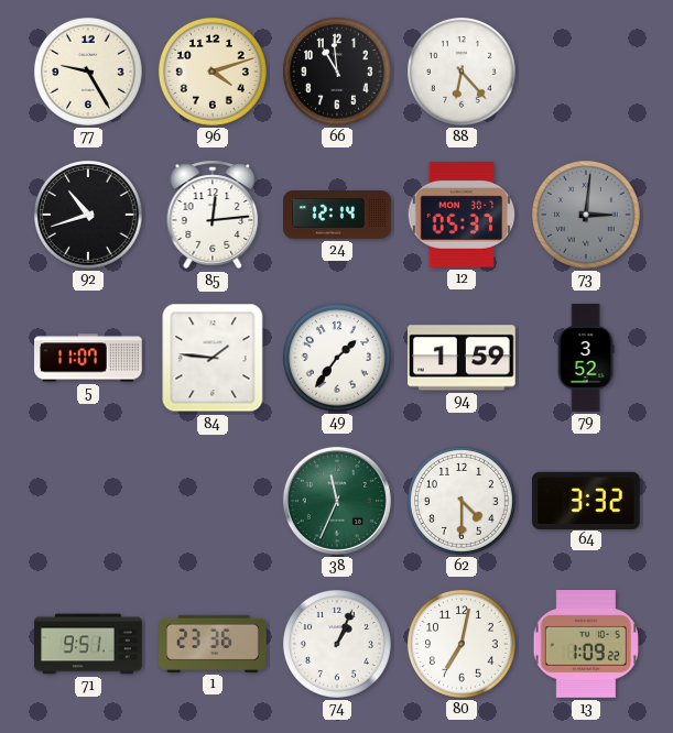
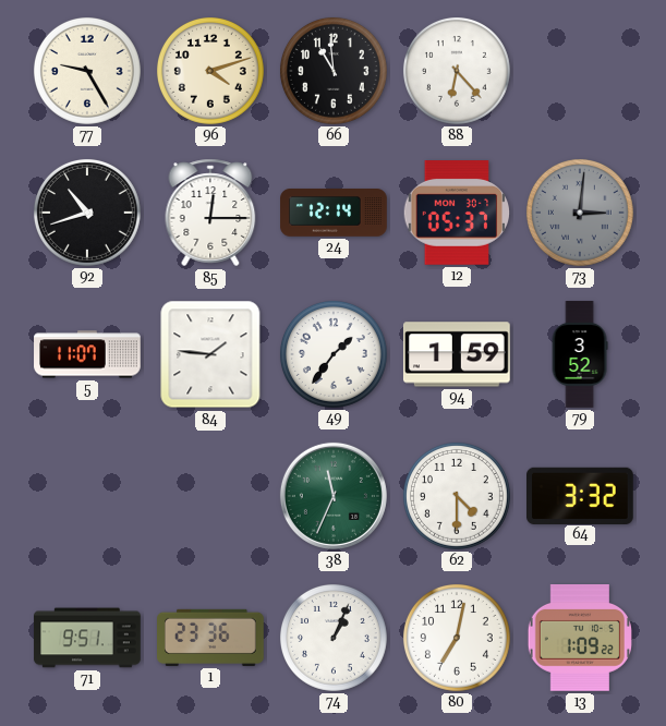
85: 12:14 -> 12:15 (210, 213)
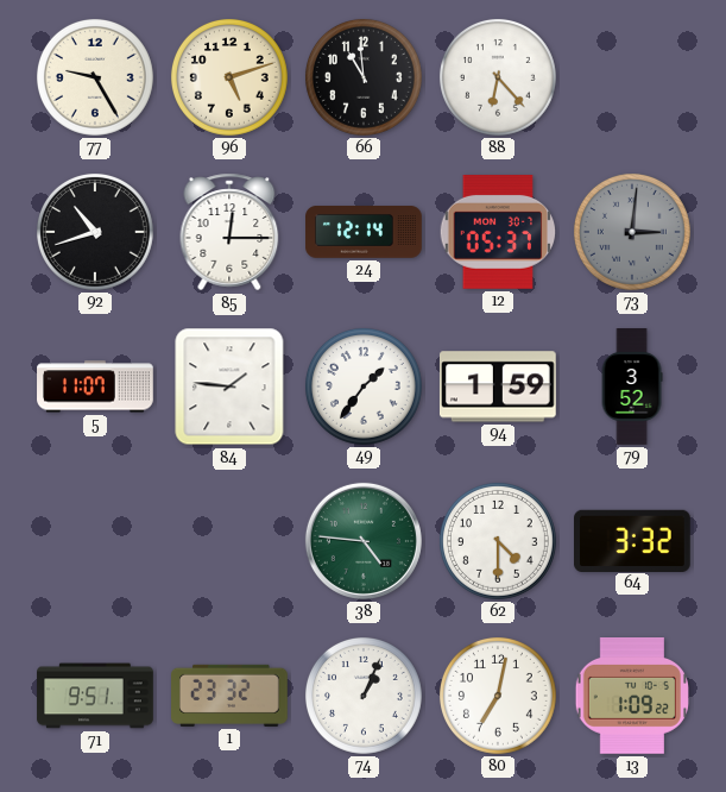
96: 4:12 -> 5:12 (229, 77)
38: 11:34 -> 4:46 (364, 541)
1: 23:36 -> 23:32 (231, 696)
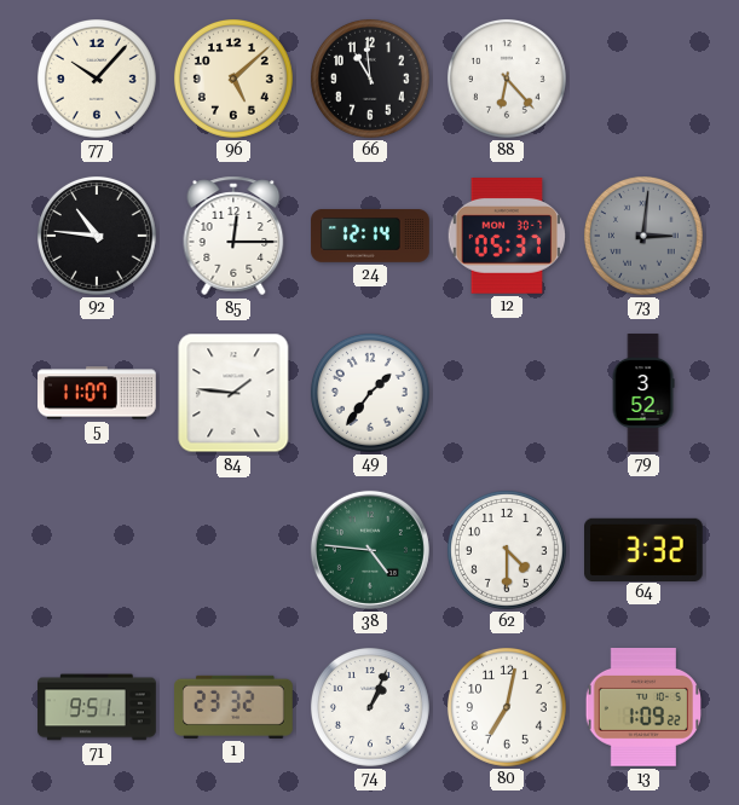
77: 9:25 -> 10:07 (97, 79)
96: 5:12 -> 5:08 (233, 79)
92: 10:42 -> 10:46 (97, 236)
94: 1:59 -> none (498, 386)
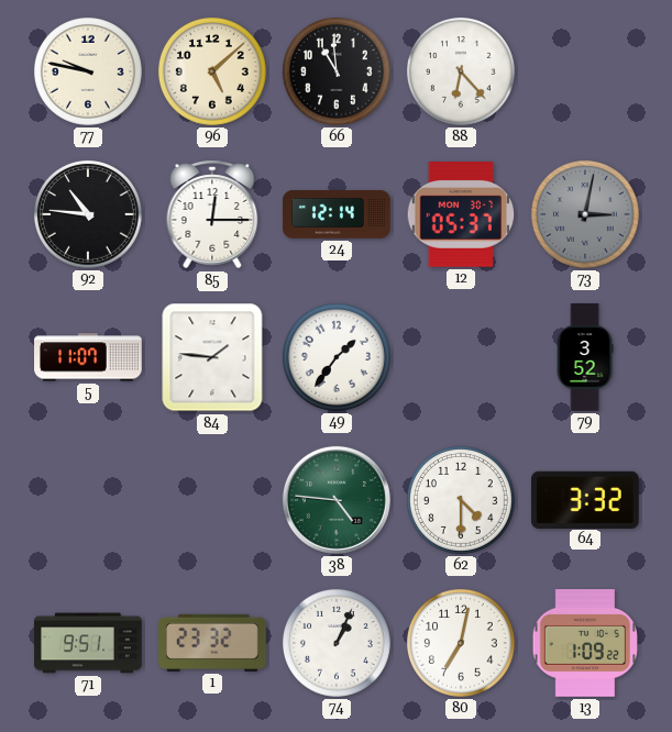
77: 10:07 -> 9:47 (88, 71)
73: 3:01 -> 3:02 (585, 214)
